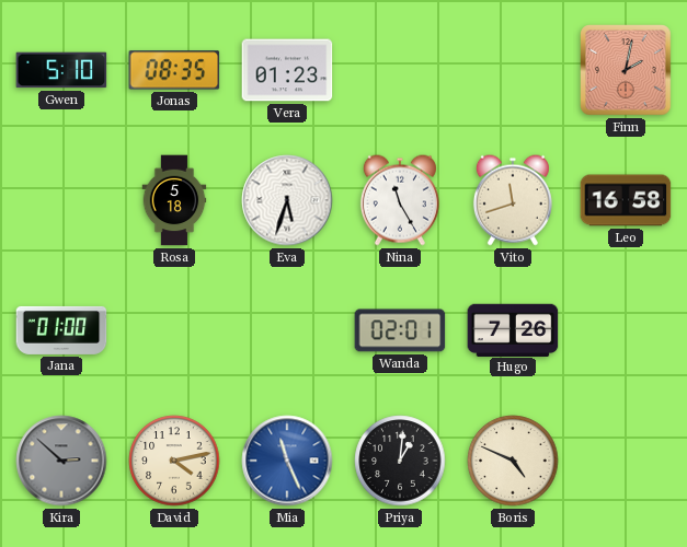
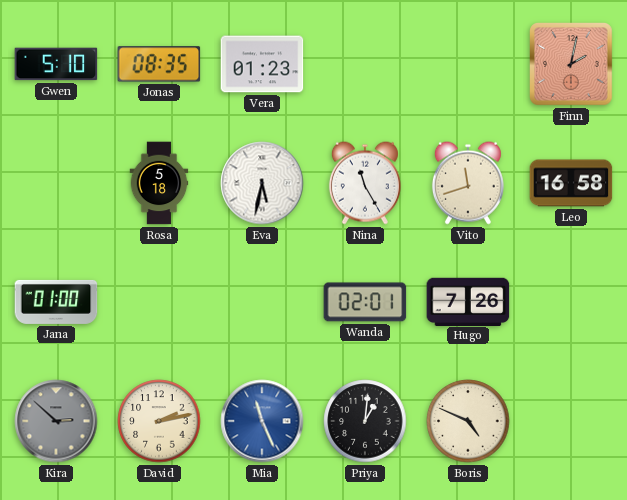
Eva: 5:33 -> 5:32 (262, 183)
David: 4:13 -> 2:13 (159, 421)
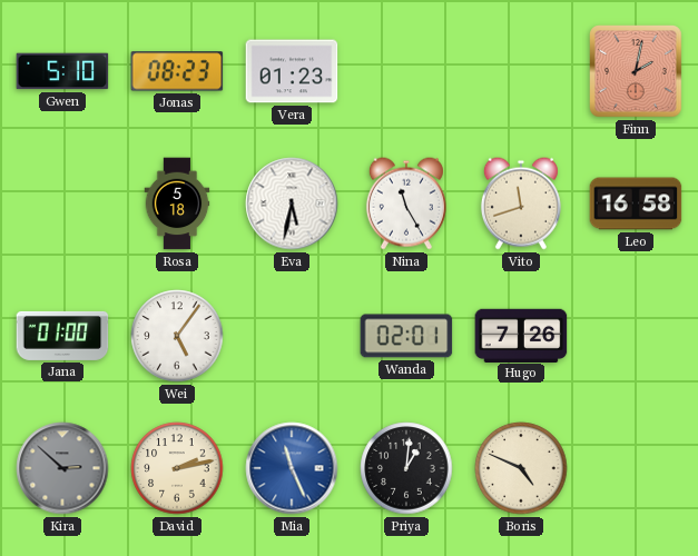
Jonas: 08:35 -> 08:23 (177, 71)
Wei: none -> 5:06 (177, 336)
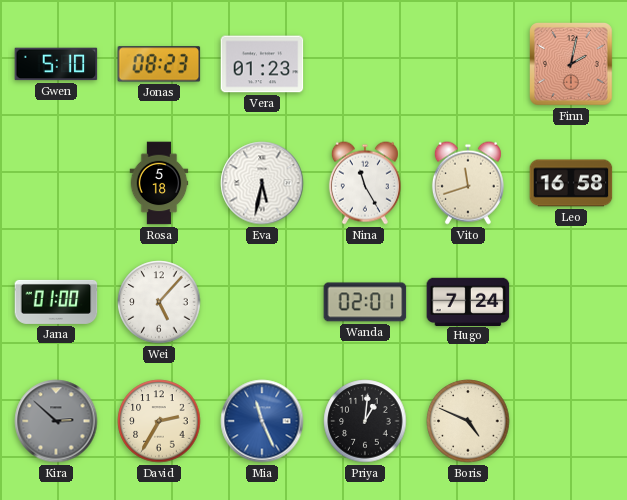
Wei: 5:06 -> 5:07 (159, 302)
Hugo: 7:26 -> 7:24 (468, 301)
David: 2:13 -> 2:35 (159, 421)
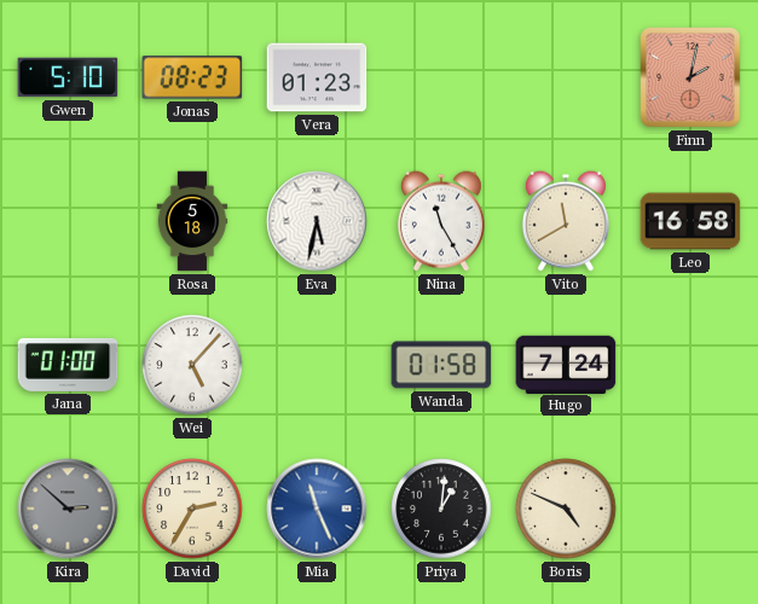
Vito: 11:42 -> 11:40 (566, 221)
Wanda: 02:01 -> 01:58 (441, 365)
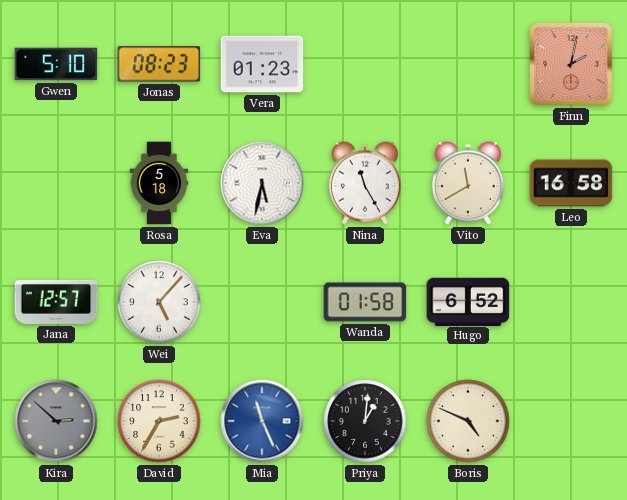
Jana: 01:00 -> 12:57 (56, 302)
Hugo: 7:24 -> 6:52 (468, 301)
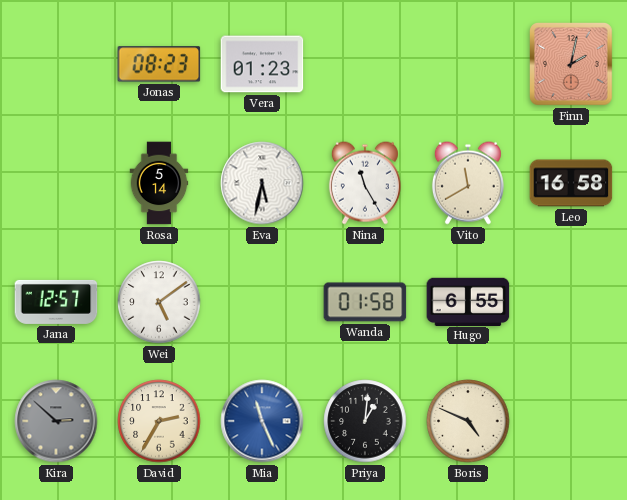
Gwen: 5:10 -> none (56, 64)
Rosa: 5:18 -> 5:14 (159, 183)
Wei: 5:07 -> 5:09 (159, 302)
Hugo: 6:52 -> 6:55 (468, 301)
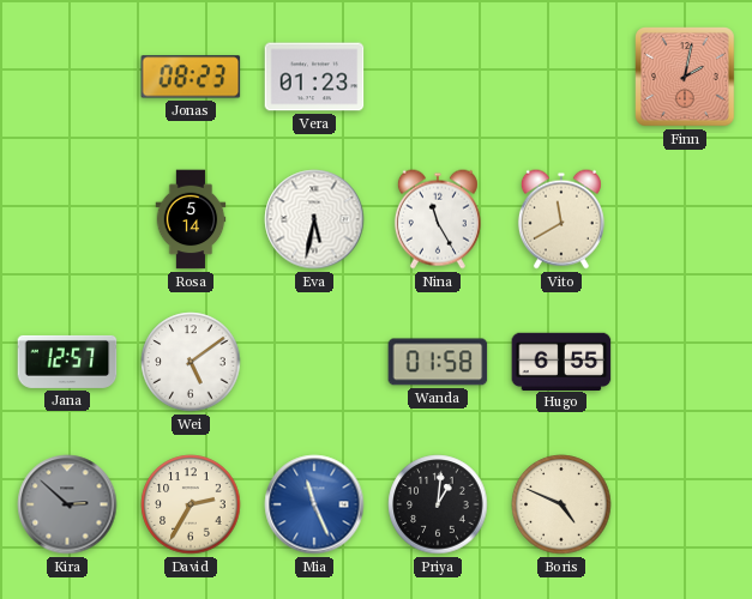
Leo: 16:58 -> none (571, 183)
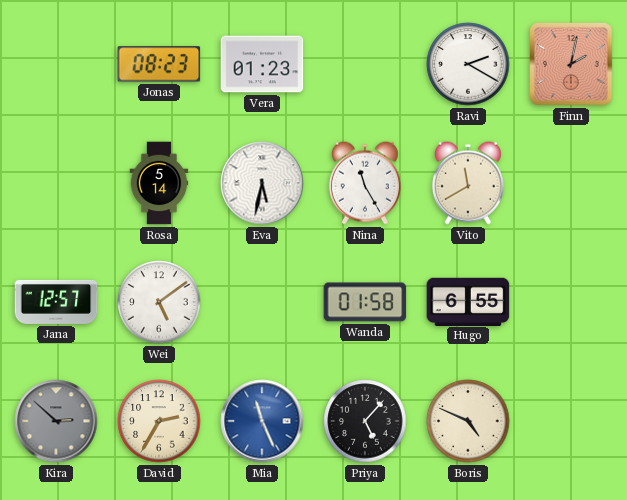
Ravi: none -> 2:20 (468, 64)
Priya: 1:01 -> 5:07 (365, 421)
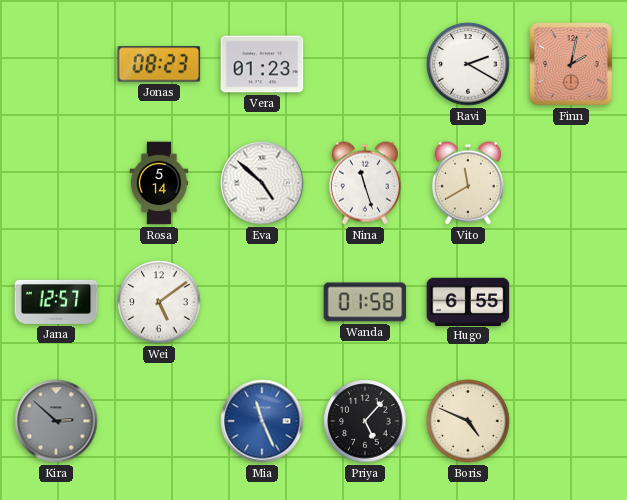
Eva: 5:32 -> 4:52 (262, 183)
Nina: 11:25 -> 11:27 (365, 183)
David: 2:35 -> none (159, 421)
